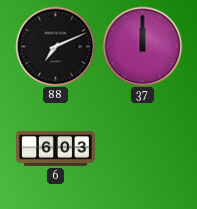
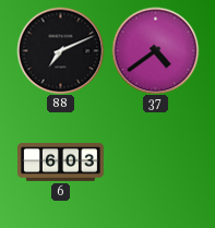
37: 12:00 -> 4:39 (155, 50)
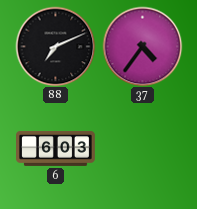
37: 4:39 -> 4:36 (142, 46)
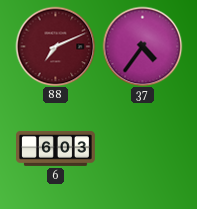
88 dial: black -> burgundy (55, 46)
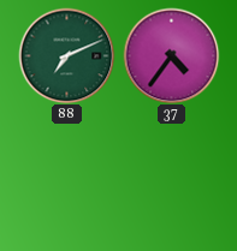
88 dial: burgundy -> green (66, 55)
6: 6:03 -> none (56, 148)
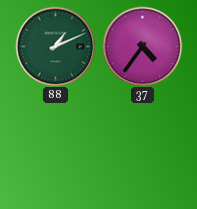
88: 7:11 -> 1:11 (55, 46)
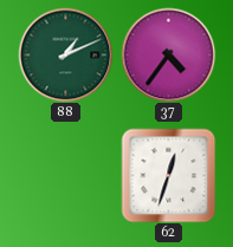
62: none -> 12:33 (168, 175)
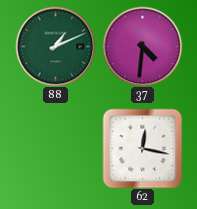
37: 4:36 -> 4:31 (142, 46)
62: 12:33 -> 12:17 (142, 148)
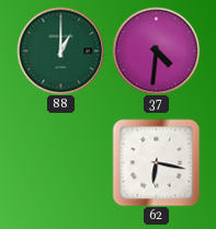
88: 1:11 -> 1:00 (60, 50)
62: 12:17 -> 6:17 (156, 162)
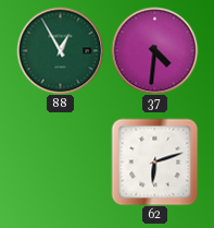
88: 1:00 -> 12:55 (60, 50)
62: 6:17 -> 6:12 (154, 161)
